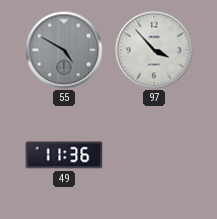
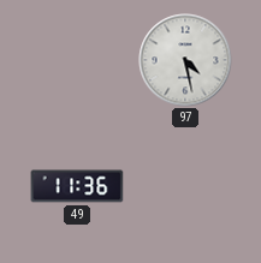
55: 4:50 -> none (64, 50)
97: 3:53 -> 4:28 (185, 60)
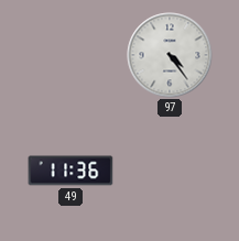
97: 4:28 -> 4:24 (170, 55)
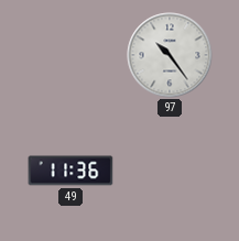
97: 4:24 -> 10:24 (170, 55)
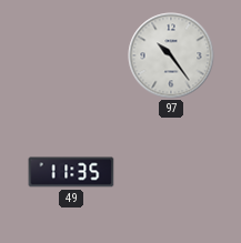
49: 11:36 -> 11:35 (71, 172)
